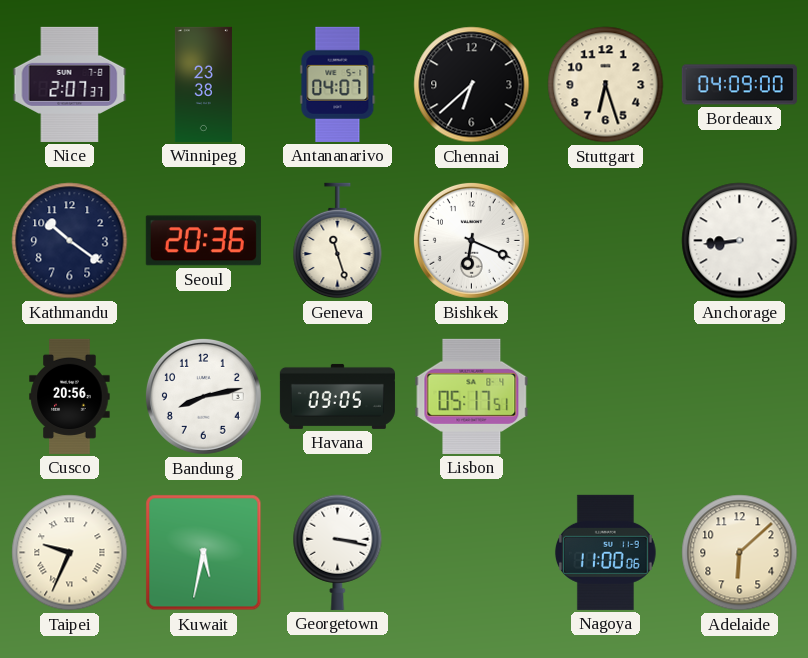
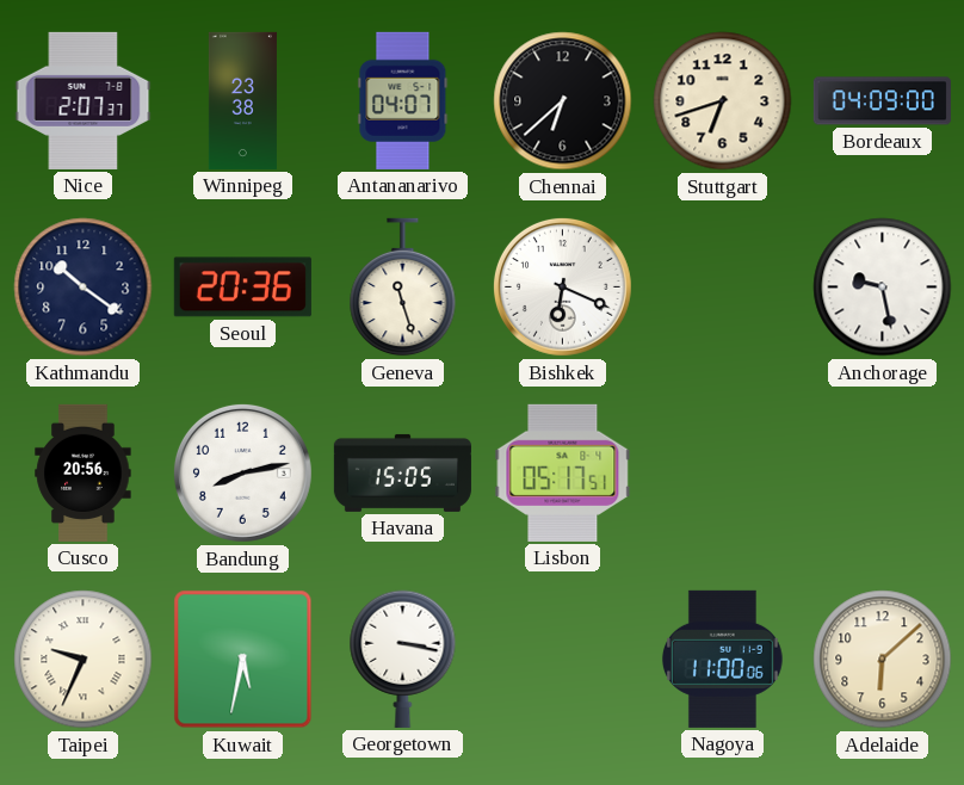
Stuttgart: 6:27 -> 6:42 (723, 101)
Anchorage: 8:44 -> 9:28 (883, 288)
Havana: 09:05 -> 15:05 (402, 472)
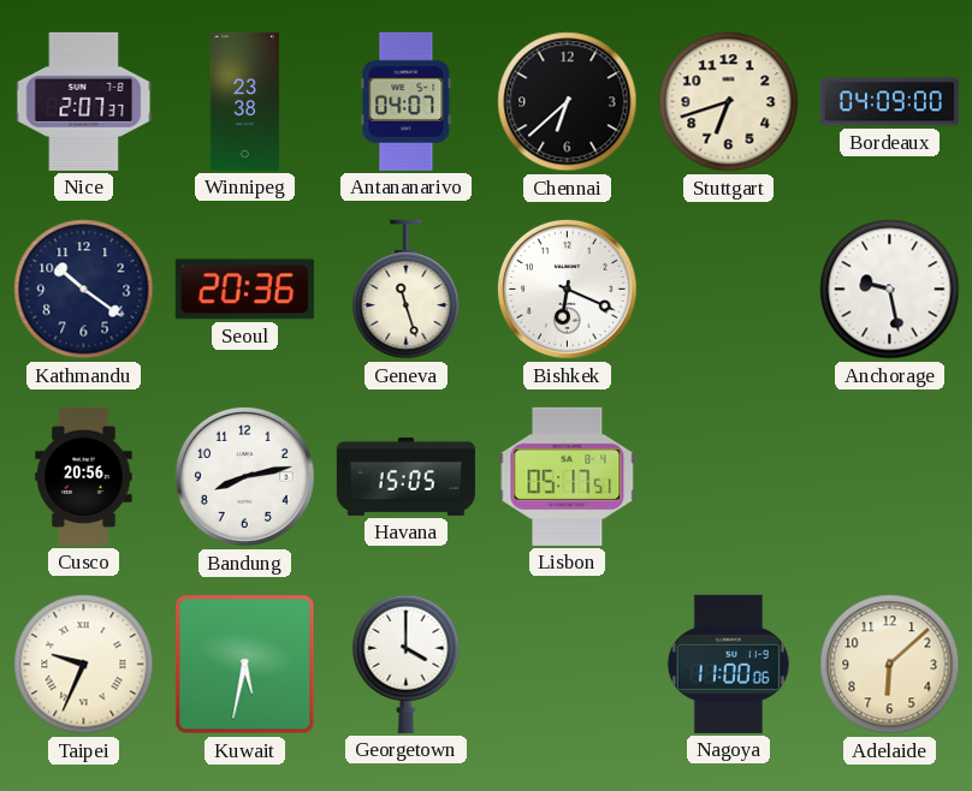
Georgetown: 3:17 -> 4:00 (407, 664)
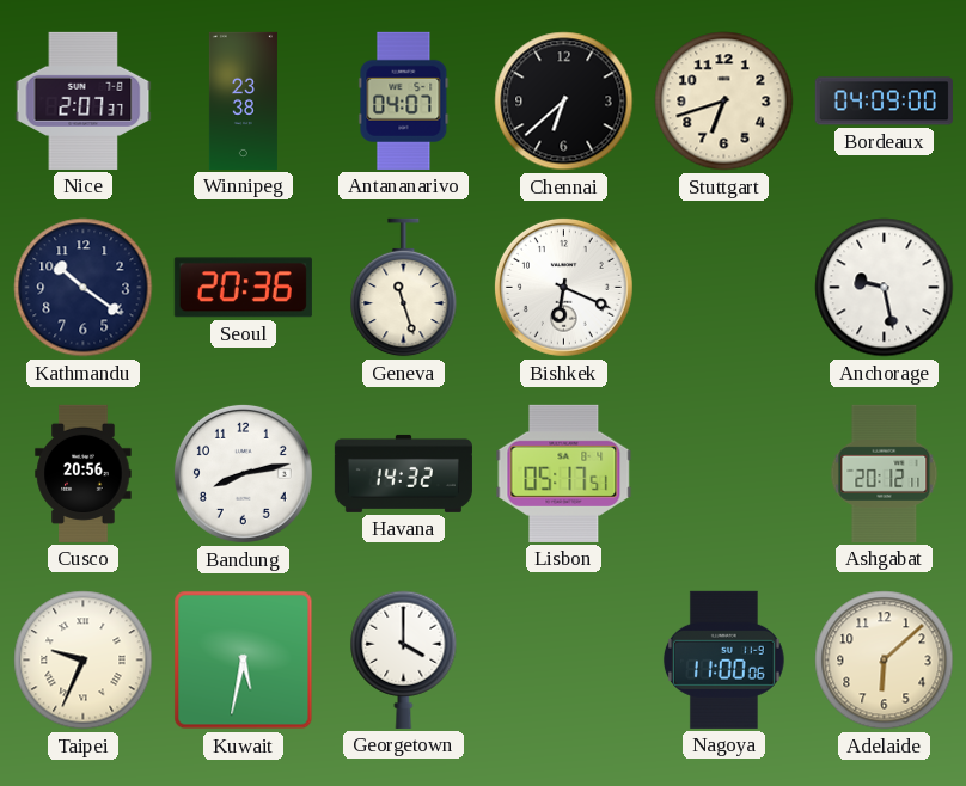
Havana: 15:05 -> 14:32 (403, 473)
Ashgabat: none -> 20:12 (885, 473)
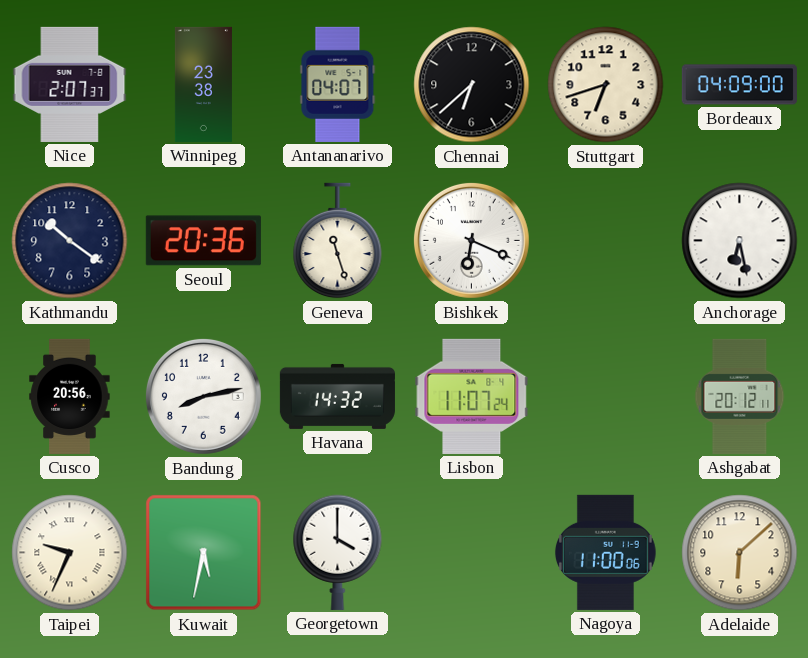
Anchorage: 9:28 -> 6:28 (740, 241)
Lisbon: 05:17 -> 11:07 (472, 396)
